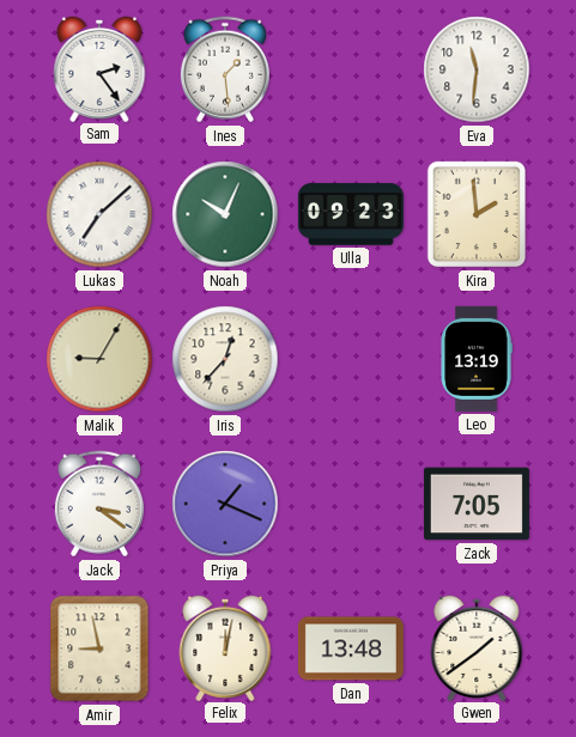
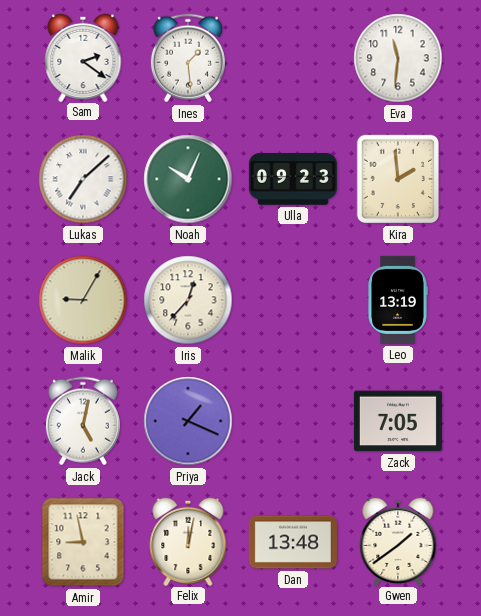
Sam: 2:24 -> 2:21 (83, 57)
Jack: 3:21 -> 5:02 (83, 421)
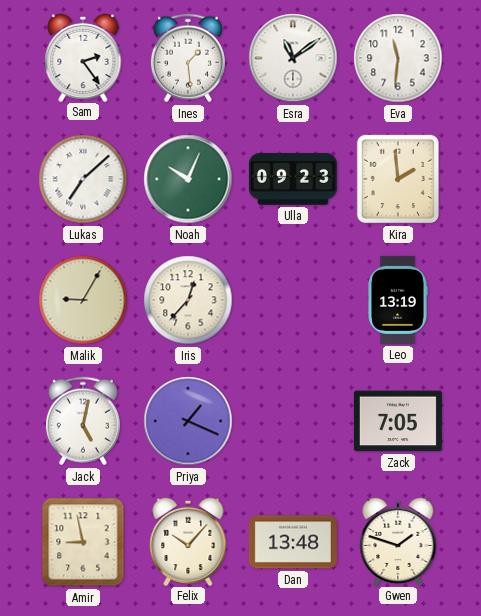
Sam: 2:21 -> 2:24 (83, 57)
Esra: none -> 11:09 (293, 58)
Felix: 12:02 -> 10:07 (188, 541)
Gwen: 1:39 -> 1:48 (398, 541)
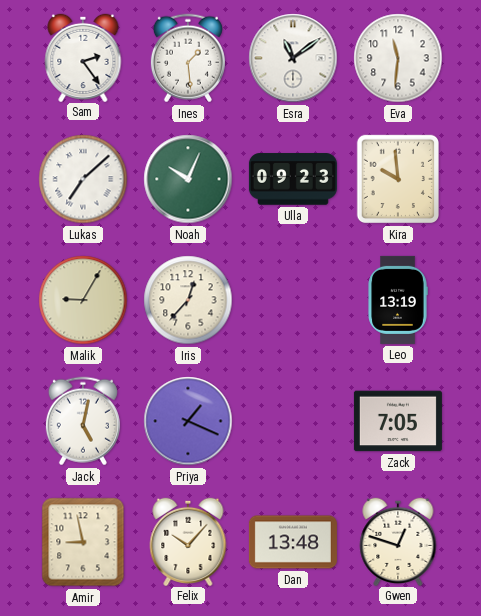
Kira: 1:59 -> 9:59 (397, 179)
Gwen: 1:48 -> 12:48 (398, 541)
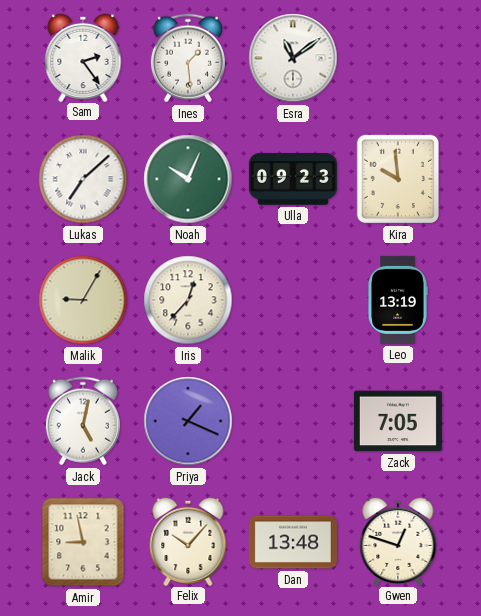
Eva: 11:31 -> none (398, 58)
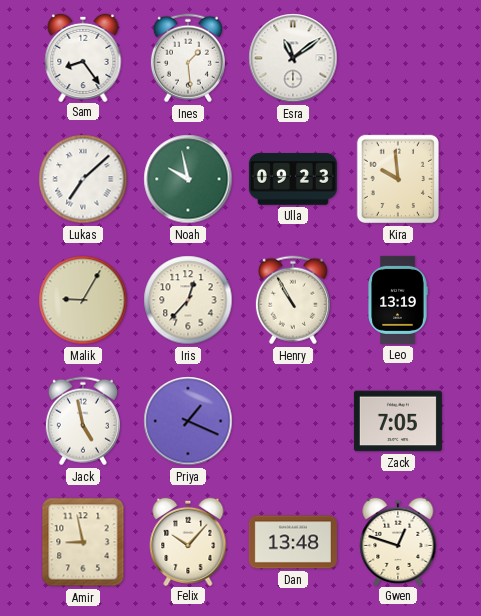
Sam: 2:24 -> 8:24 (83, 57)
Noah: 10:04 -> 9:58 (188, 179)
Henry: none -> 10:55 (293, 300)
Jack: 5:02 -> 4:58 (83, 421)
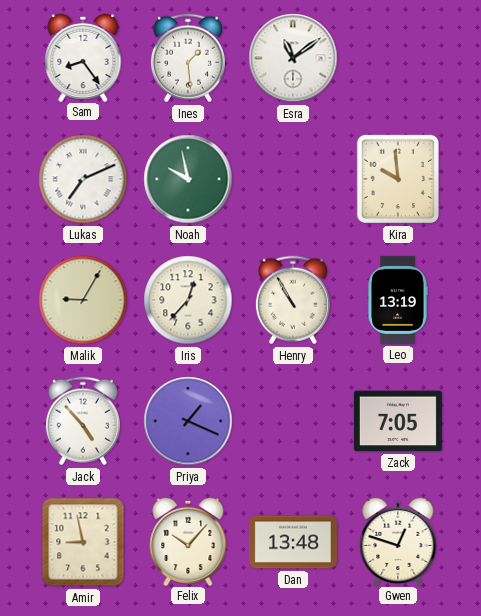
Lukas: 7:08 -> 7:11 (83, 179)
Ulla: 09:23 -> none (293, 179)
Jack: 4:58 -> 4:53 (83, 421)
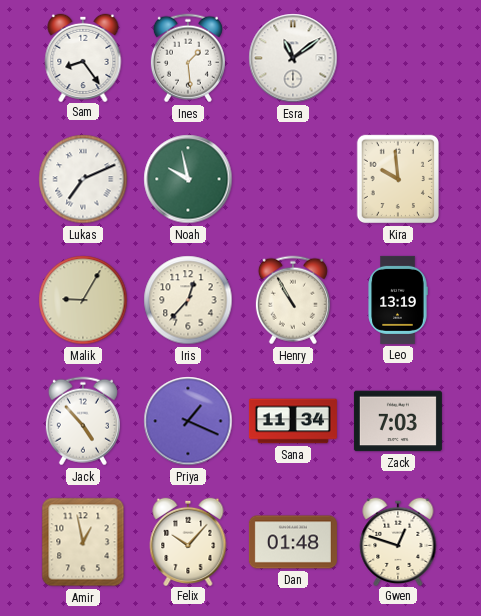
Sana: none -> 11:34 (293, 421)
Zack: 7:05 -> 7:03 (398, 421)
Amir: 8:58 -> 12:58 (83, 542)
Dan: 13:48 -> 01:48 (293, 542)
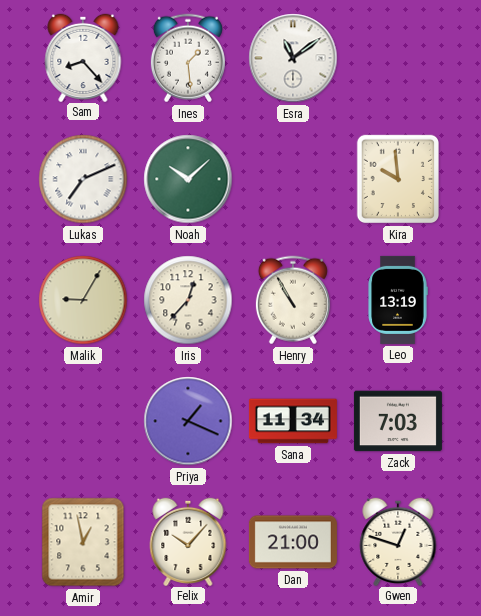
Sam: 8:24 -> 8:23 (83, 57)
Noah: 9:58 -> 10:08 (188, 179)
Jack: 4:53 -> none (83, 421)
Dan: 01:48 -> 21:00 (293, 542)
